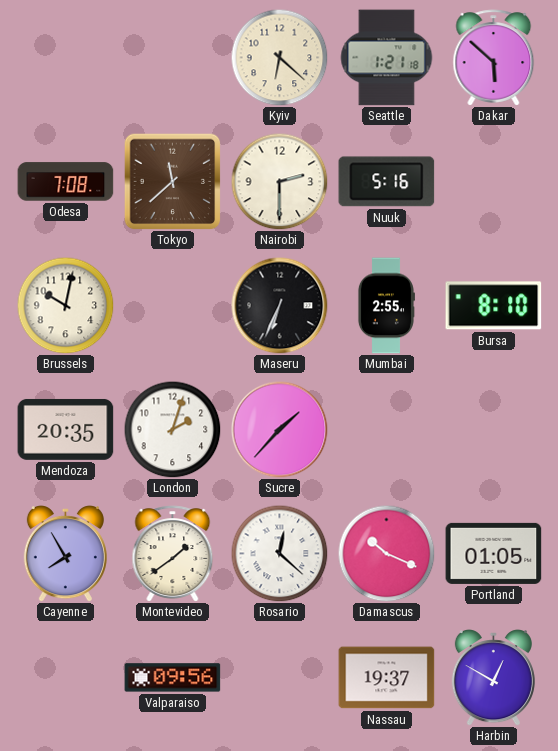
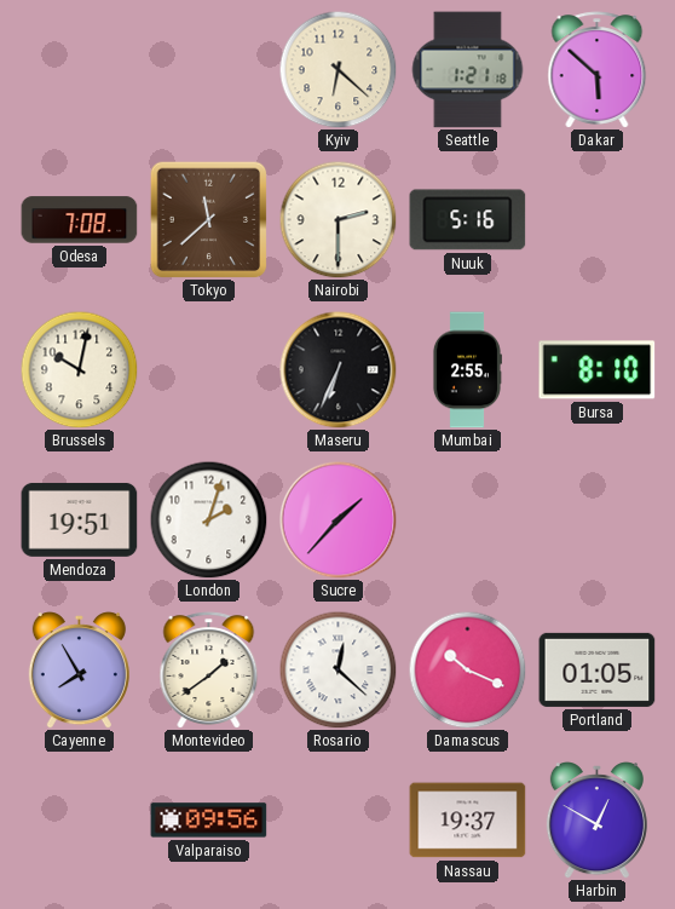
Mendoza: 20:35 -> 19:51 (80, 519)
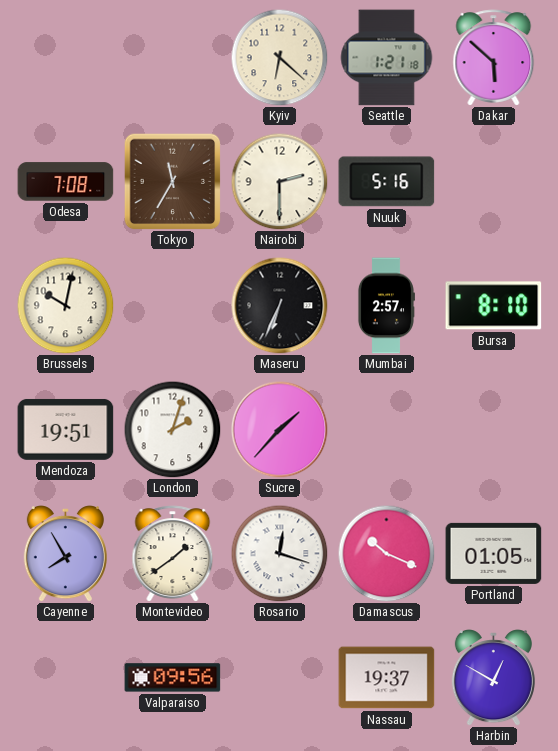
Tokyo: 11:38 -> 11:35 (172, 181)
Mumbai: 2:55 -> 2:57 (386, 306)
Rosario: 12:22 -> 12:18 (279, 553)
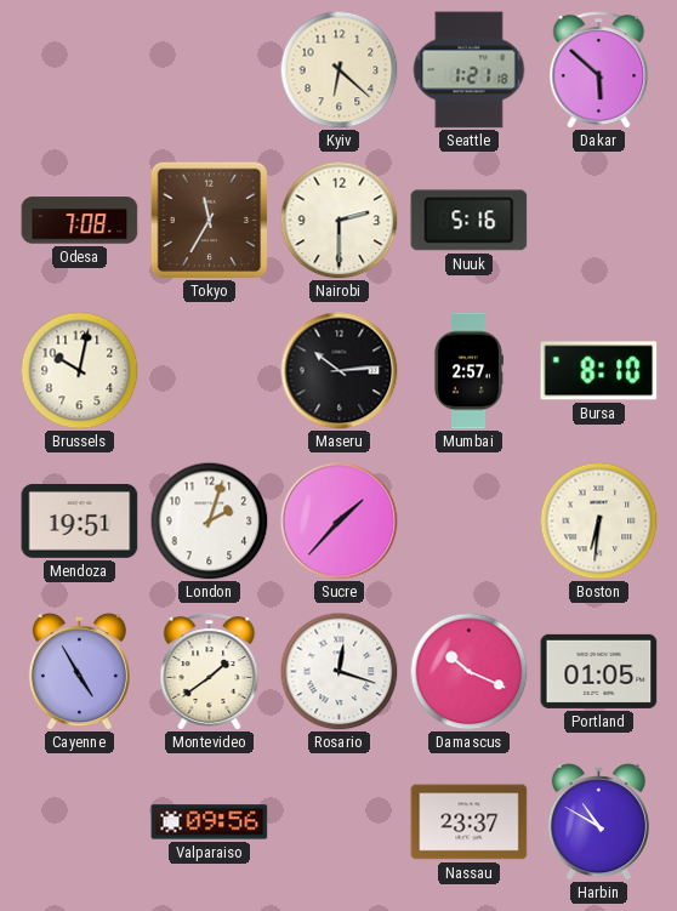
Maseru: 6:34 -> 10:14 (340, 371)
Boston: none -> 6:31 (598, 520)
Cayenne: 7:55 -> 4:55 (79, 672)
Nassau: 19:37 -> 23:37 (470, 822)
Harbin: 12:50 -> 10:50 (598, 822)
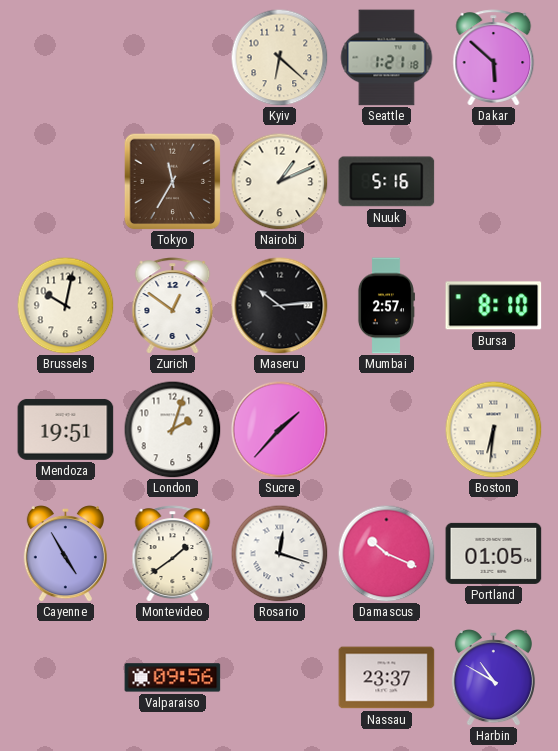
Odesa: 7:08 -> none (80, 221)
Nairobi: 2:30 -> 1:11 (279, 181)
Zurich: none -> 12:51 (173, 306)
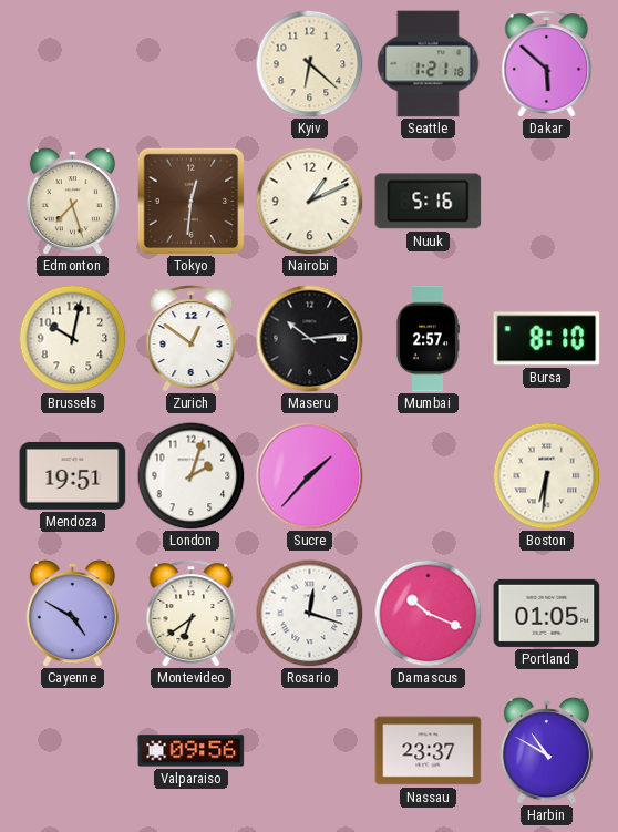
Edmonton: none -> 7:27 (72, 202)
Tokyo: 11:35 -> 12:31 (190, 201)
Cayenne: 4:55 -> 4:50 (72, 614)
Montevideo: 1:39 -> 6:39 (192, 614)
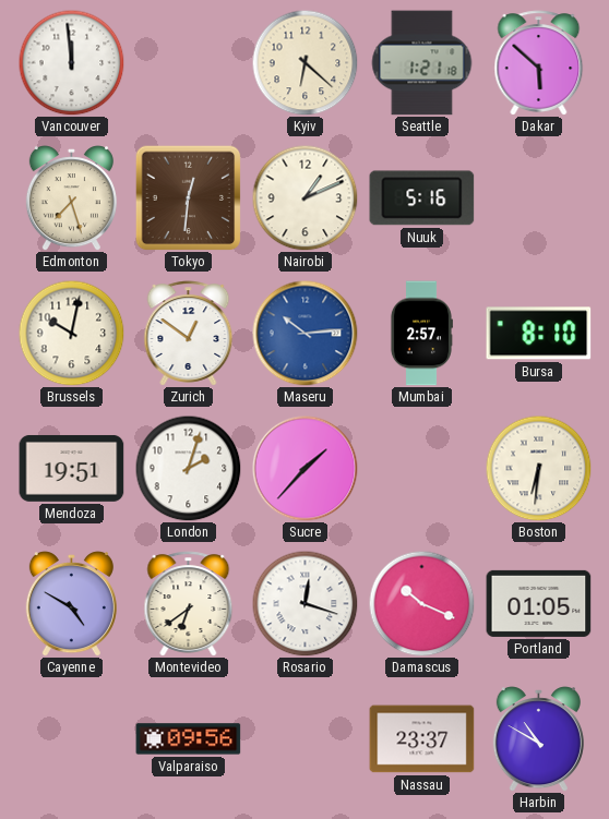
Vancouver: none -> 11:59 (71, 62)
Maseru dial: black -> blue (306, 334)
